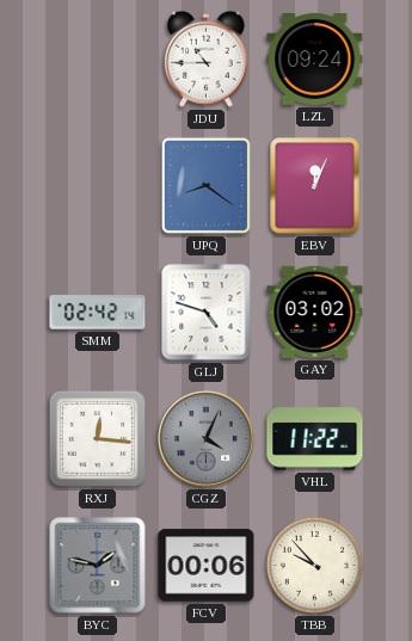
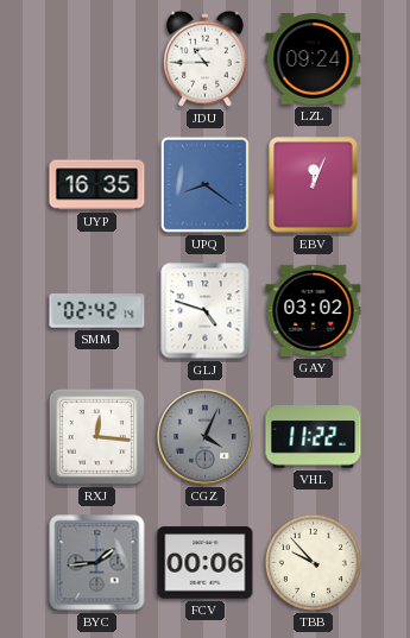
UYP: none -> 16:35 (97, 185)
BYC: 1:47 -> 1:44 (97, 563)
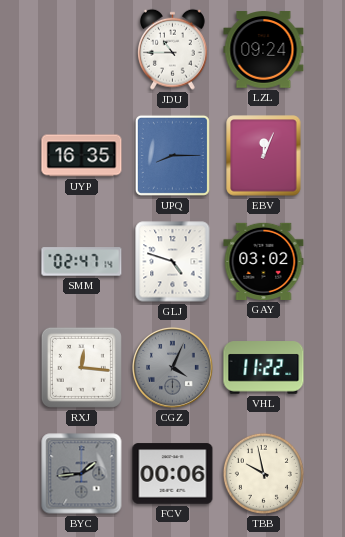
UPQ: 8:21 -> 8:15 (172, 155)
SMM: 02:42 -> 02:47 (82, 262)
TBB: 9:53 -> 9:58 (263, 473)
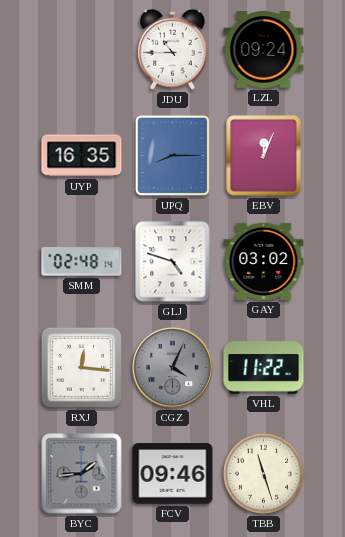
SMM: 02:47 -> 02:48 (82, 262)
FCV: 00:06 -> 09:46 (173, 474)
TBB: 9:58 -> 11:27 (263, 473)
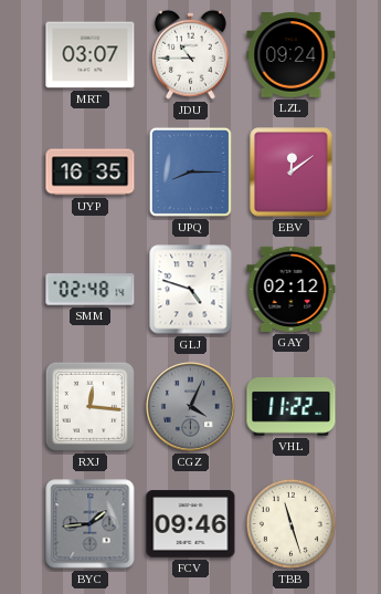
MRT: none -> 03:07 (91, 55)
EBV: 12:04 -> 12:09 (292, 173)
GAY: 03:02 -> 02:12 (292, 289)
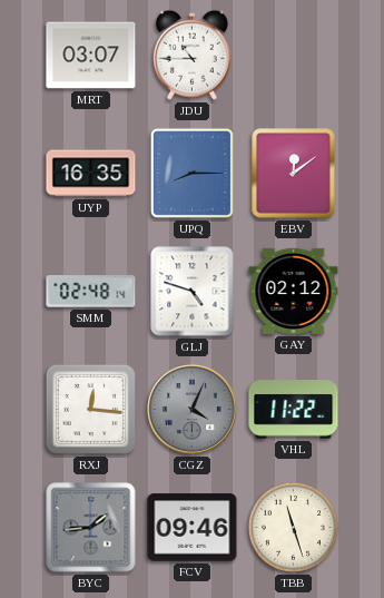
LZL: 09:24 -> none (292, 55)
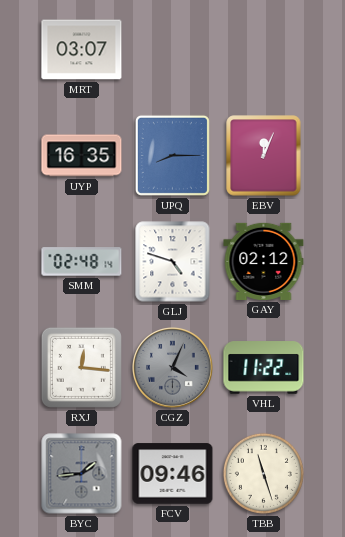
JDU: 10:45 -> none (191, 55)
EBV: 12:09 -> 12:04 (264, 156)
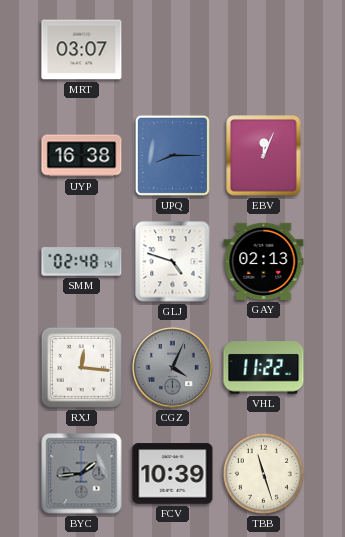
UYP: 16:35 -> 16:38 (82, 156)
GAY: 02:12 -> 02:13 (264, 261)
FCV: 09:46 -> 10:39 (173, 474)
